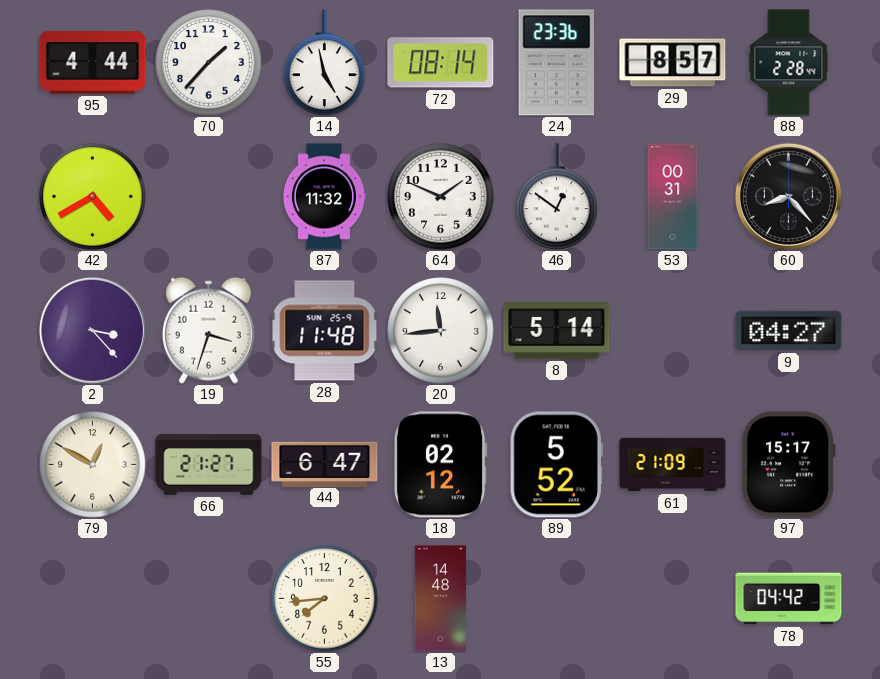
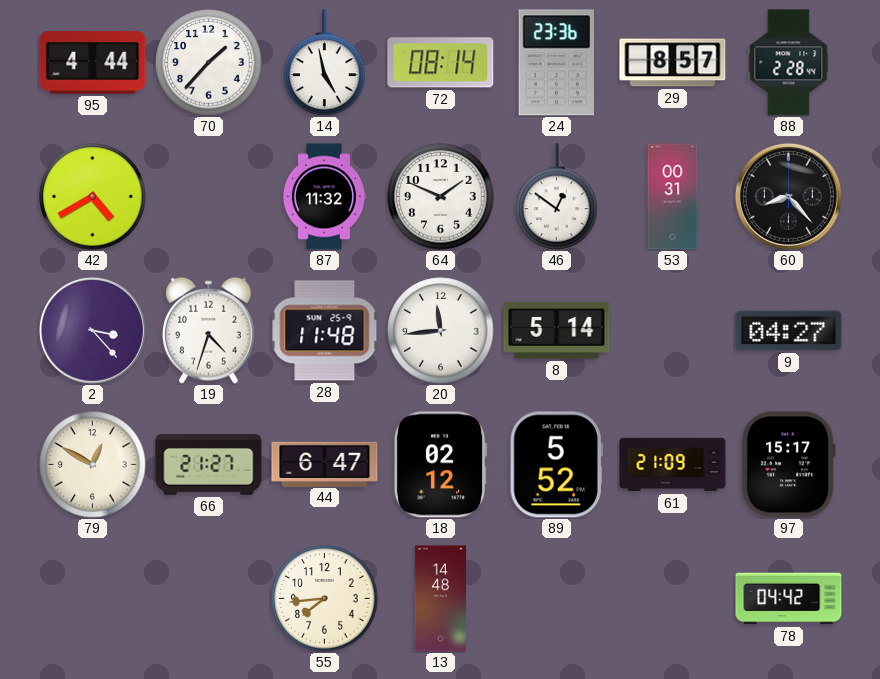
19: 3:33 -> 4:33 (208, 330)
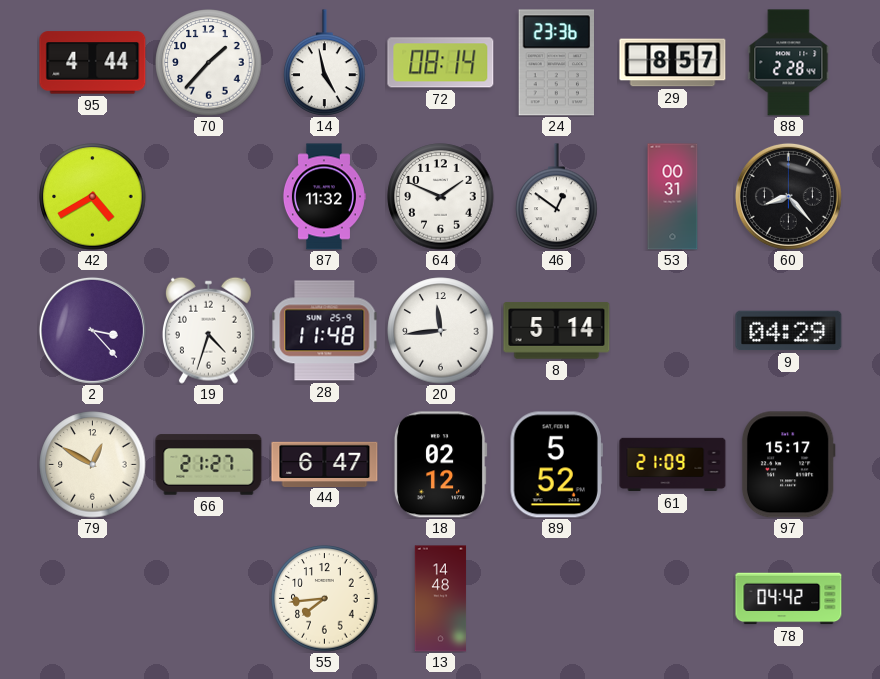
9: 04:27 -> 04:29 (789, 331)
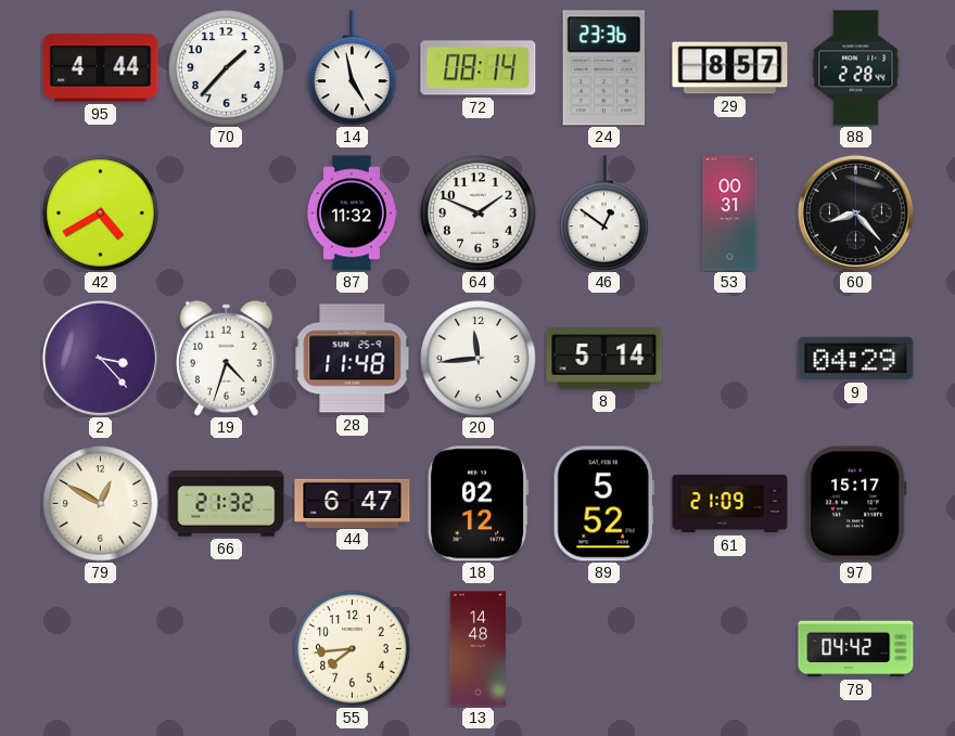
66: 21:27 -> 21:32 (227, 504)
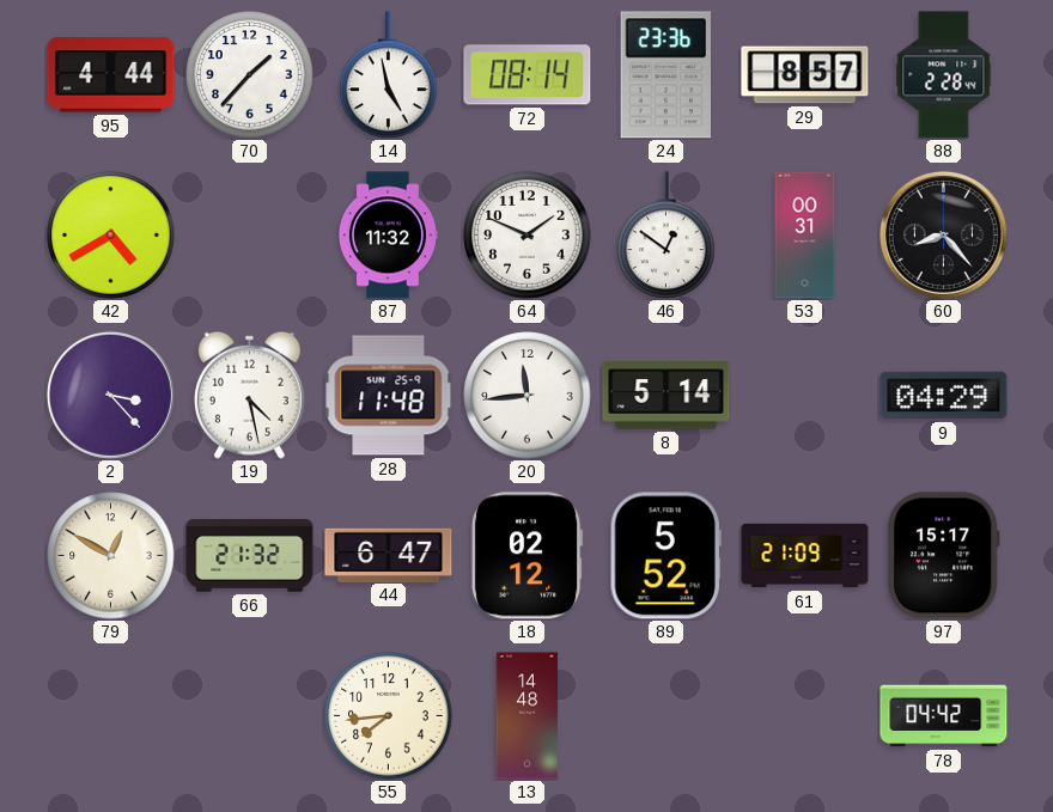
19: 4:33 -> 4:28 (249, 395)
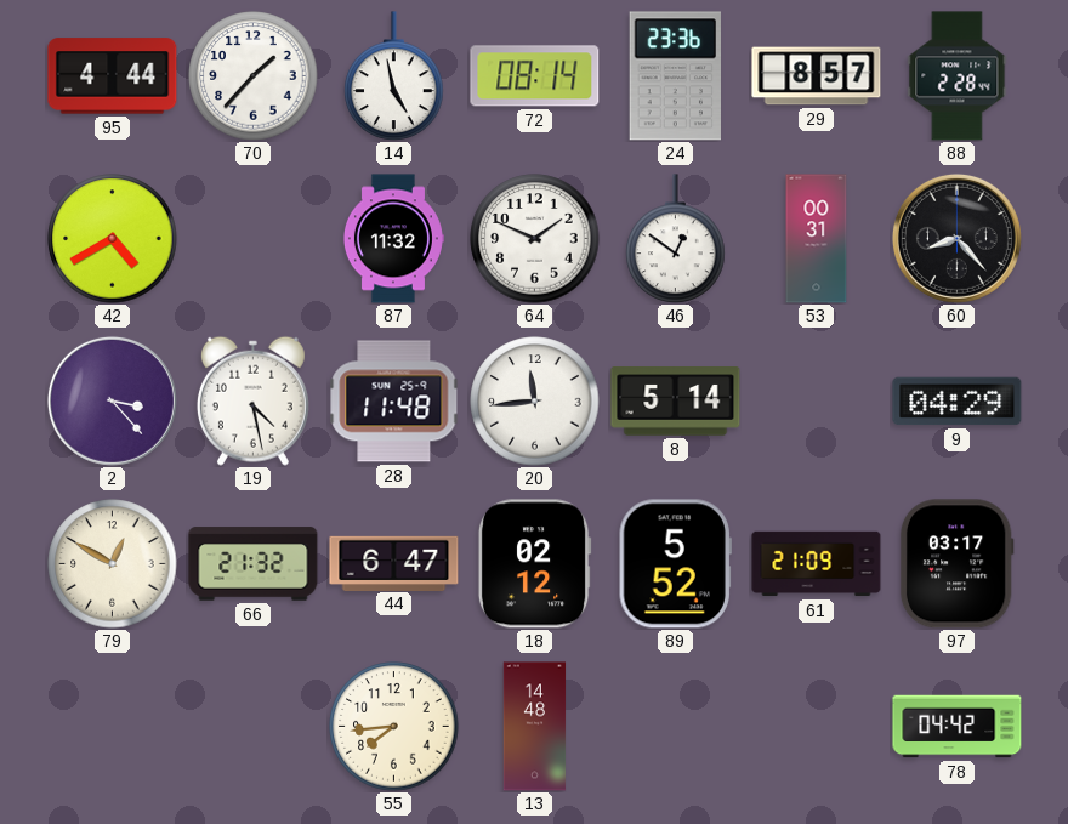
97: 15:17 -> 03:17 (956, 564)
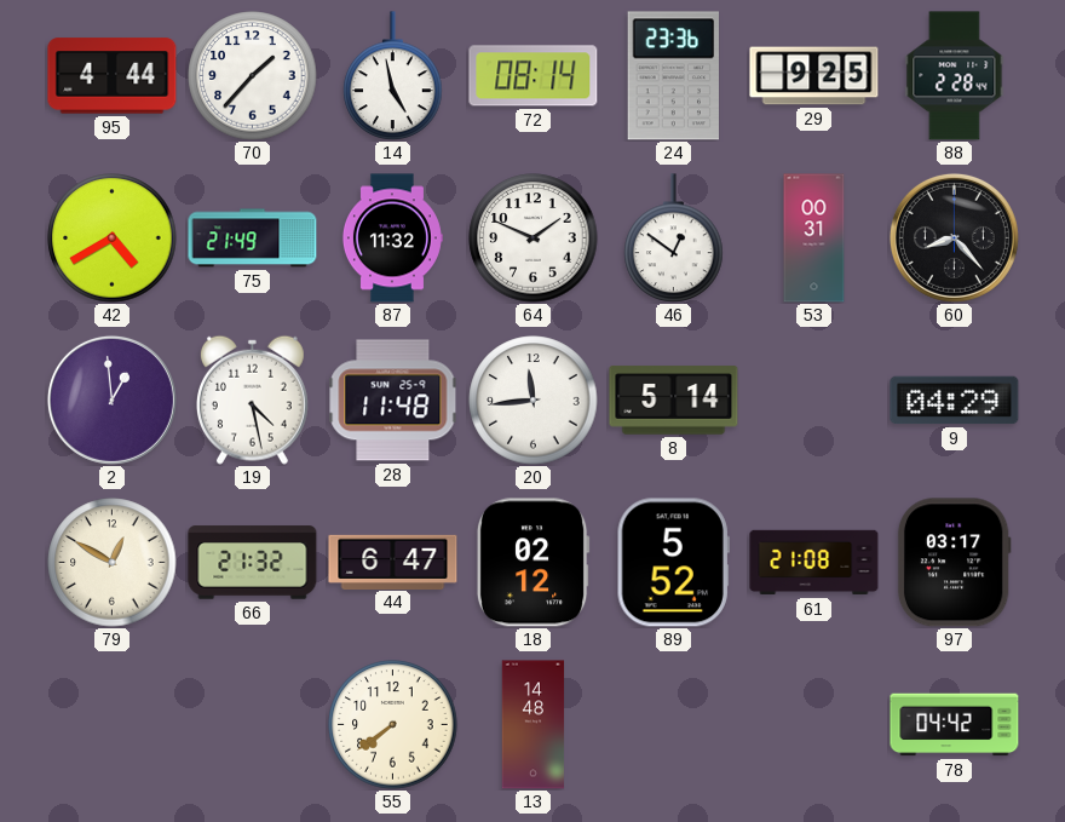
29: 8:57 -> 9:25 (814, 76)
75: none -> 21:49 (253, 238)
2: 3:23 -> 12:59 (111, 399)
61: 21:09 -> 21:08 (814, 563)
55: 7:44 -> 7:39 (393, 725)
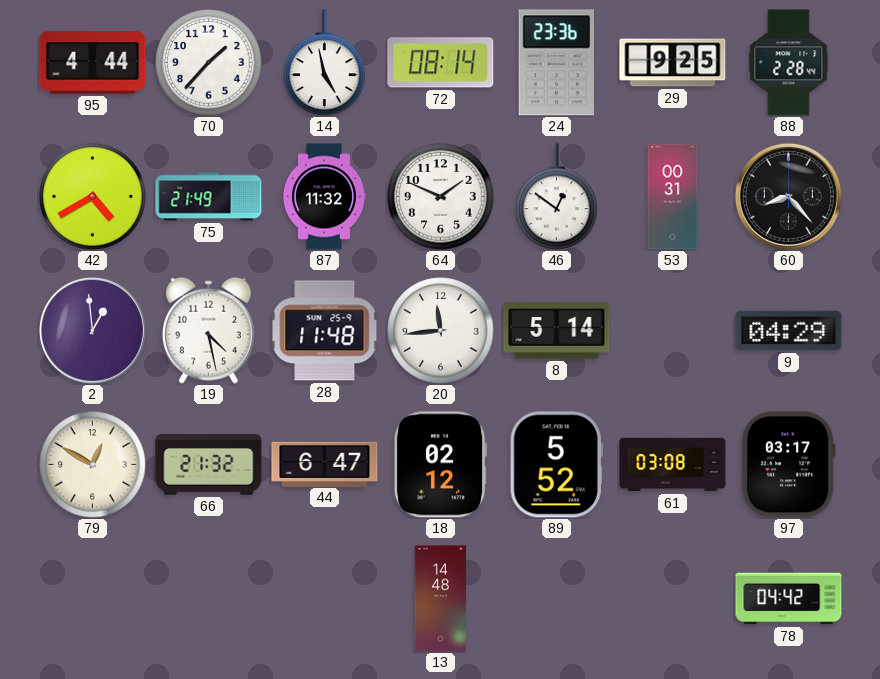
61: 21:08 -> 03:08 (673, 465)
55: 7:39 -> none (393, 725)
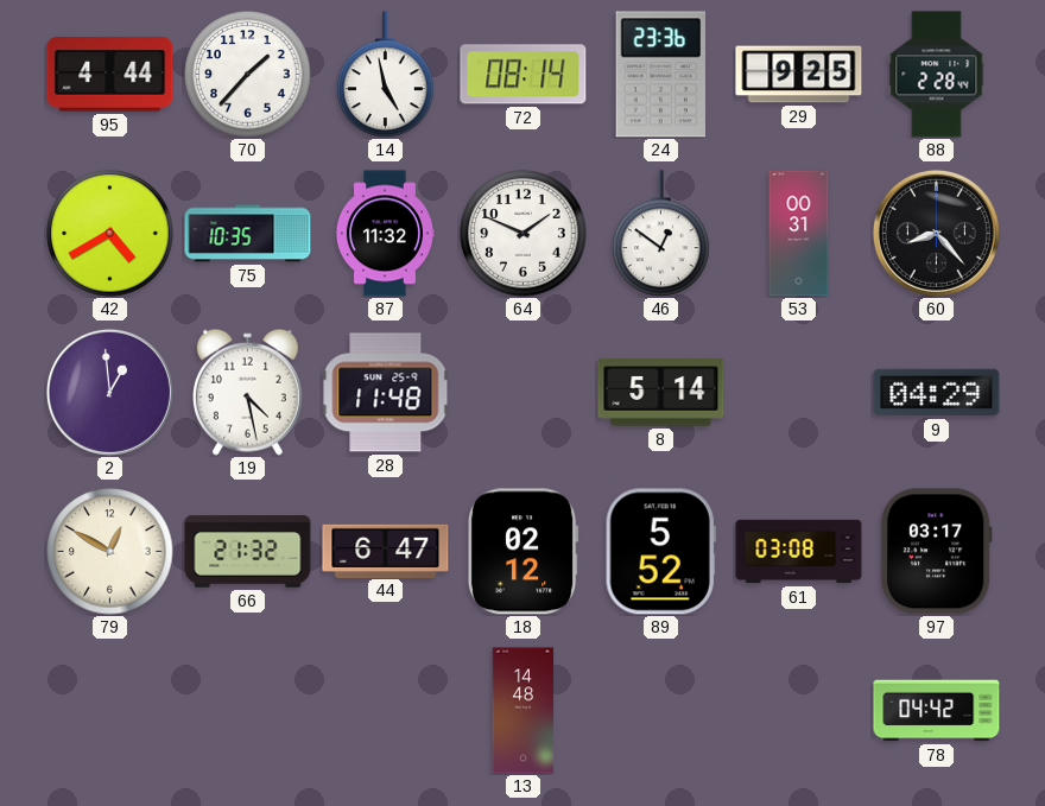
75: 21:49 -> 10:35 (248, 234)
20: 11:44 -> none (441, 331)
